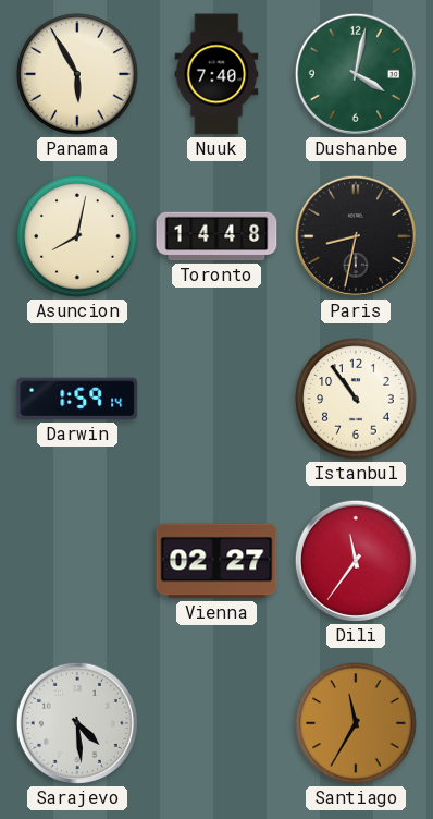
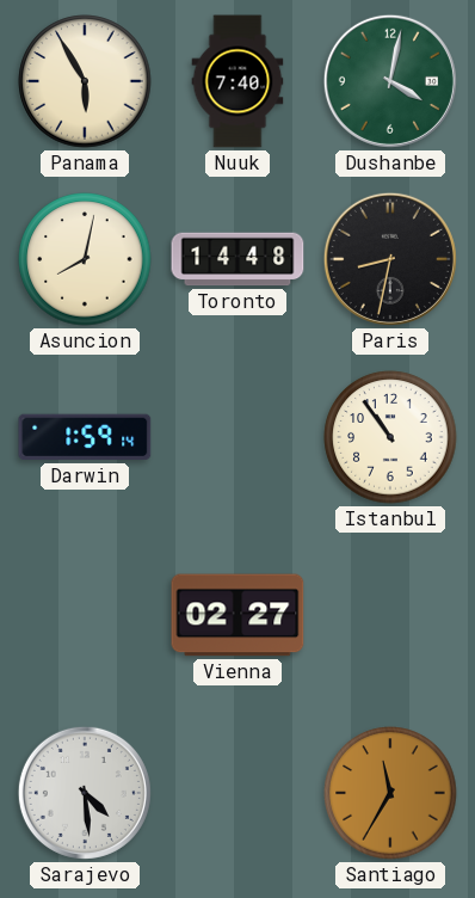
Dili: 11:36 -> none (356, 561)
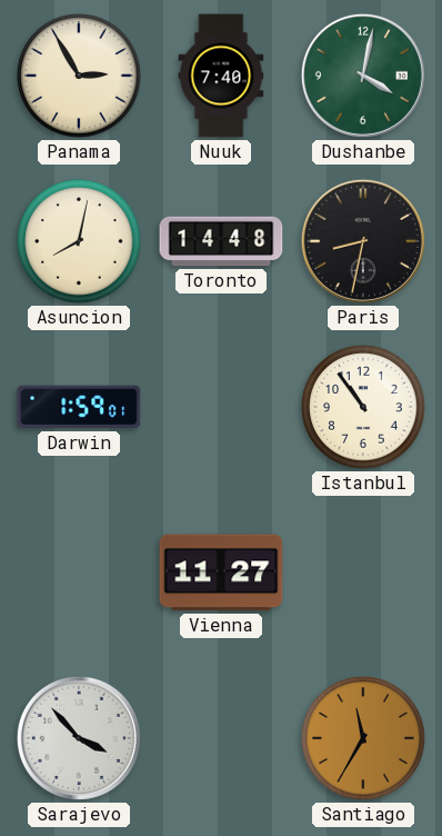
Panama: 5:55 -> 2:55 (79, 76)
Darwin: 1:59:14 -> 1:59:01 (79, 407)
Vienna: 02:27 -> 11:27 (221, 573)
Sarajevo: 4:29 -> 3:53 (79, 738)
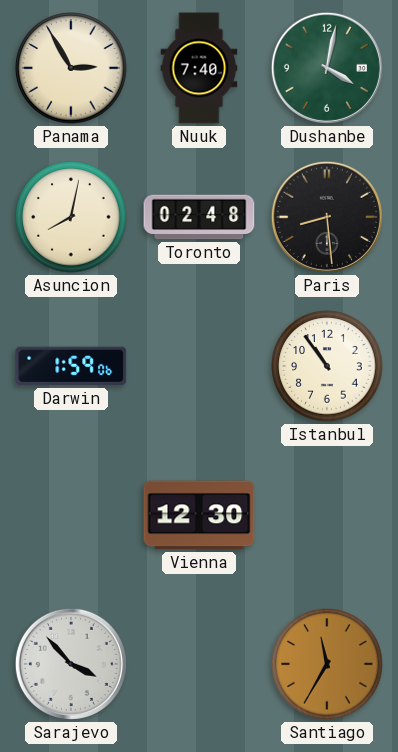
Toronto: 14:48 -> 02:48 (199, 217)
Paris: 8:32 -> 8:29 (327, 217)
Darwin: 1:59:01 -> 1:59:06 (71, 366)
Vienna: 11:27 -> 12:30 (199, 515)
